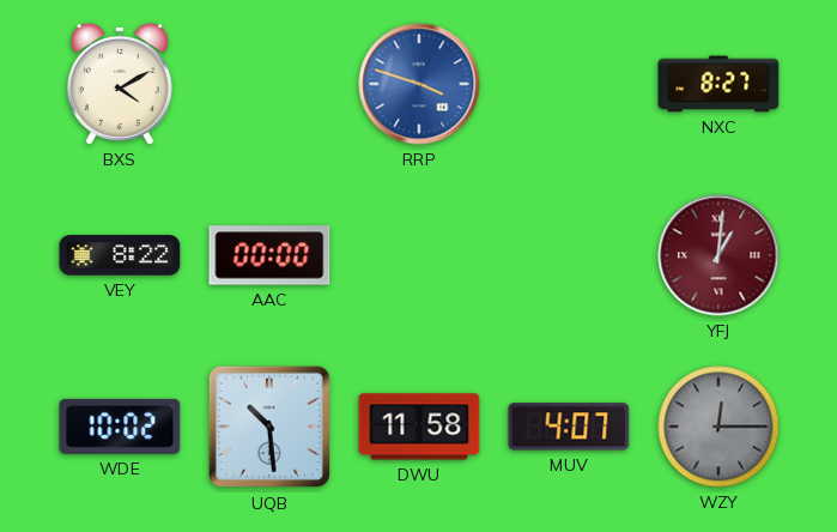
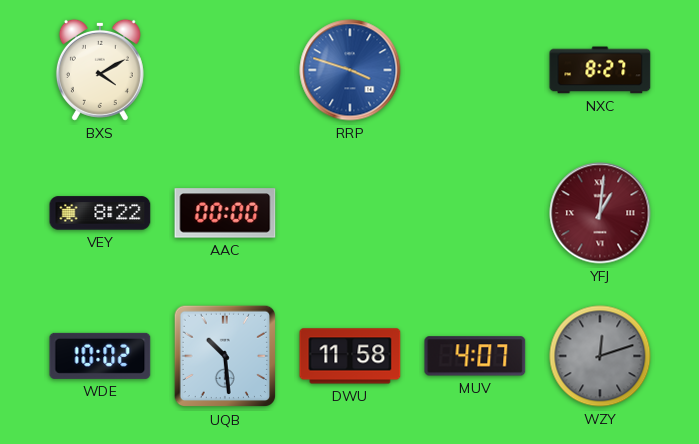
WZY: 12:15 -> 12:12 (600, 356)
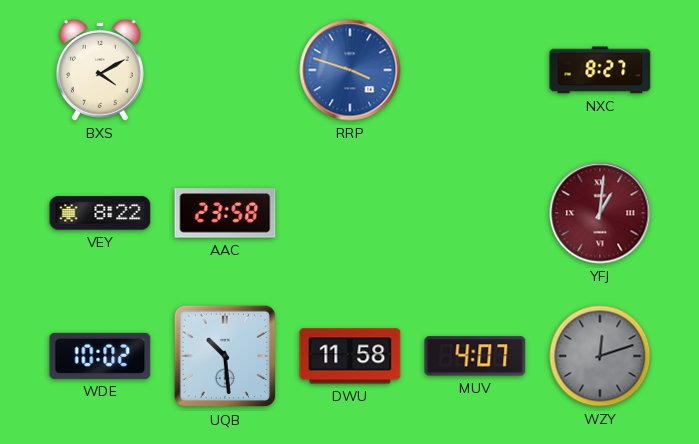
AAC: 00:00 -> 23:58 (225, 213)
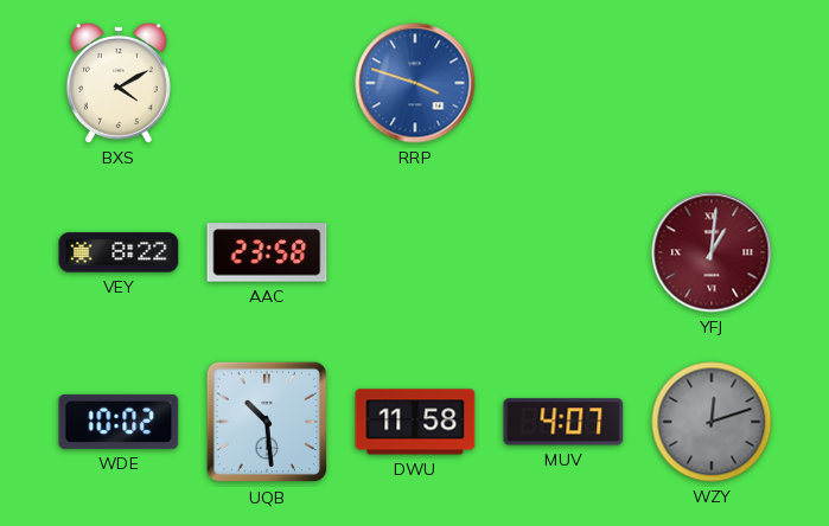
NXC: 8:27 -> none (600, 70)
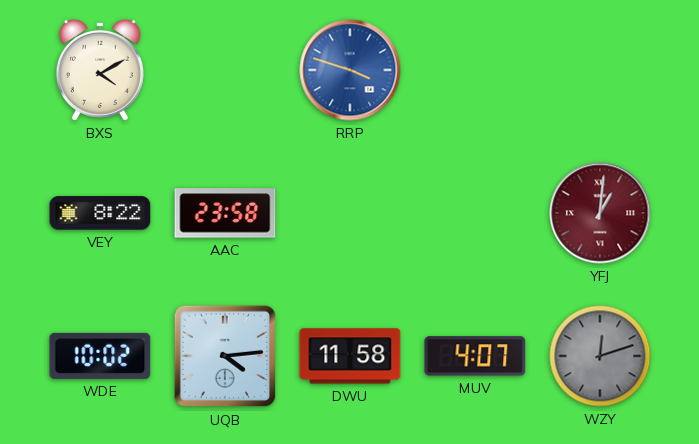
UQB: 10:29 -> 4:14 (225, 356)
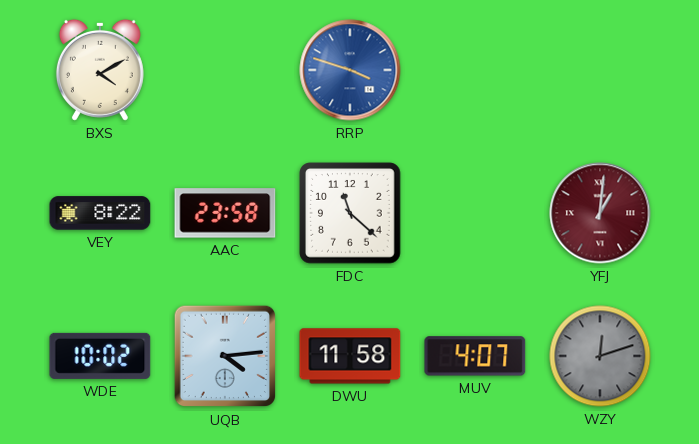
FDC: none -> 11:22 (350, 213)
